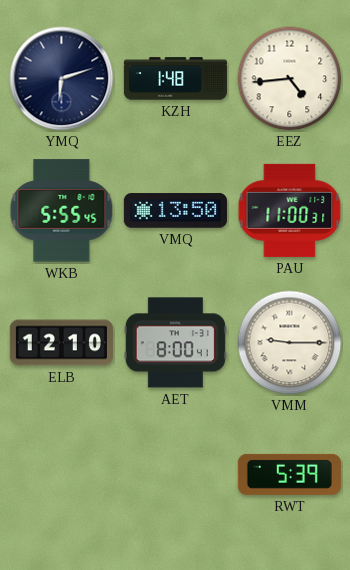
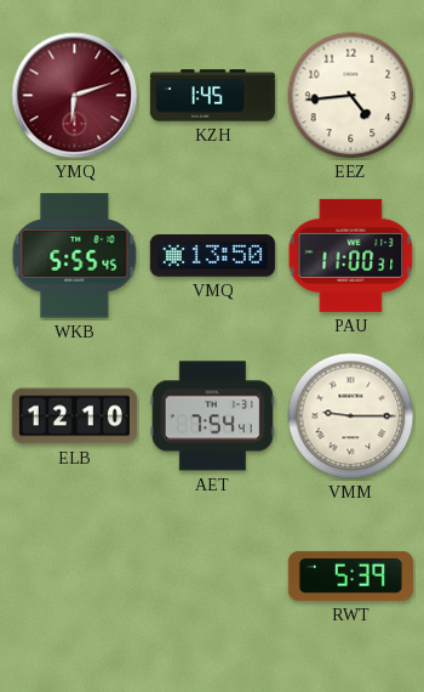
YMQ dial: navy -> burgundy (75, 96)
KZH: 1:48 -> 1:45 (212, 96)
AET: 8:00 -> 7:54 (212, 416)
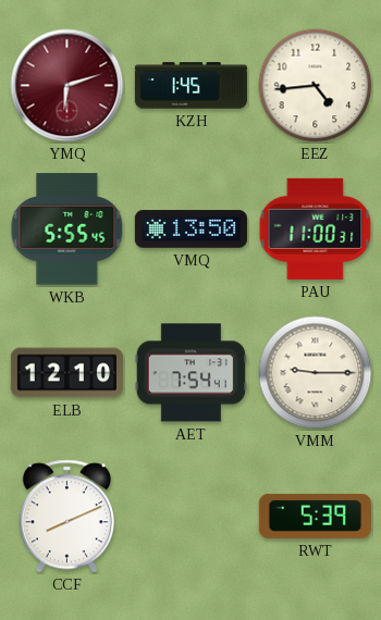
CCF: none -> 8:11 (66, 517)
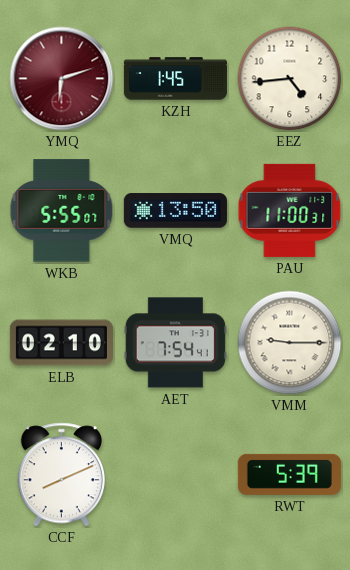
WKB: 5:55:45 -> 5:55:07 (62, 211)
ELB: 12:10 -> 02:10 (61, 343)
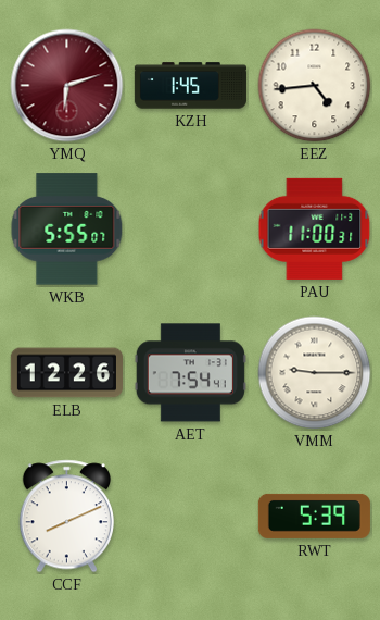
VMQ: 13:50 -> none (175, 211)
ELB: 02:10 -> 12:26 (66, 373)
